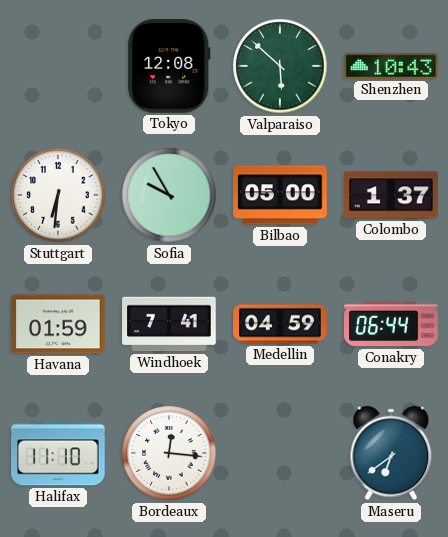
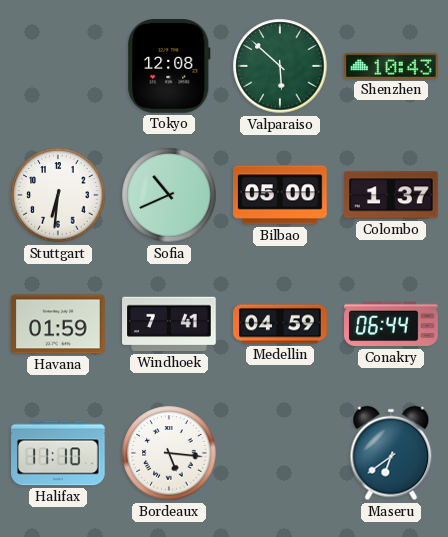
Sofia: 9:55 -> 10:41 (169, 195)
Bordeaux: 12:16 -> 5:16 (169, 453)
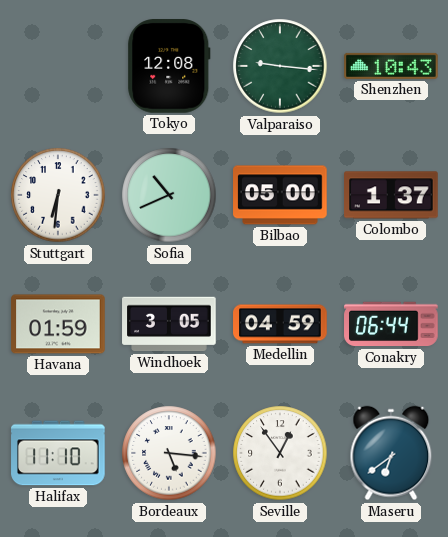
Valparaiso: 5:52 -> 9:16 (280, 66)
Windhoek: 7:41 -> 3:05 (169, 324)
Seville: none -> 12:54 (280, 453)
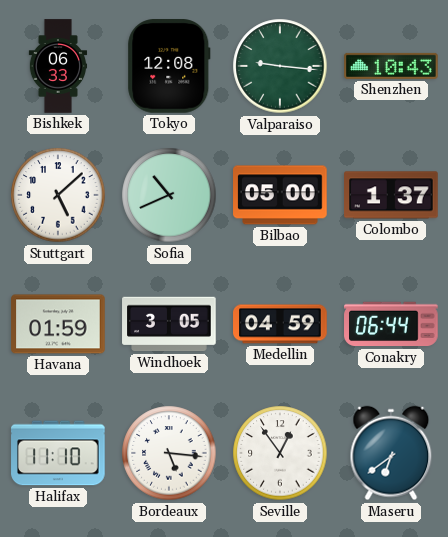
Bishkek: none -> 06:33 (58, 66)
Stuttgart: 6:31 -> 5:08 (58, 195)
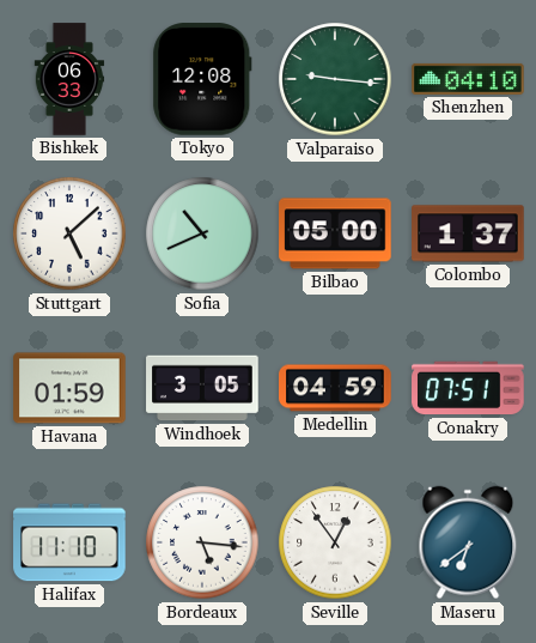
Shenzhen: 10:43 -> 04:10 (468, 79)
Conakry: 06:44 -> 07:51 (468, 388)
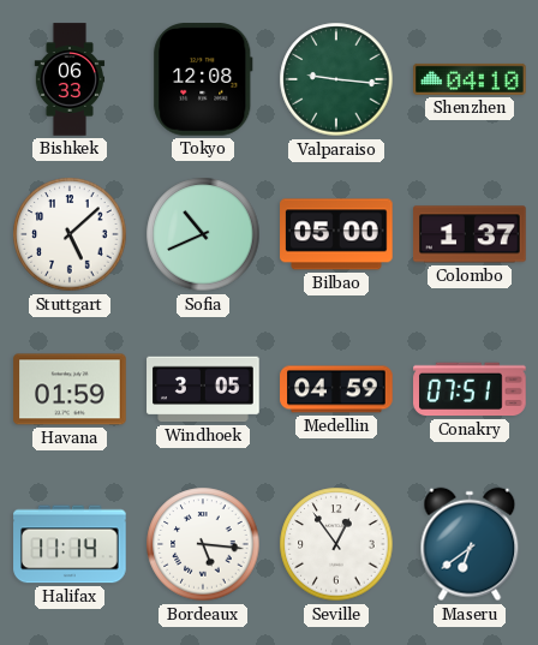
Halifax: 11:10 -> 11:14 (70, 544)
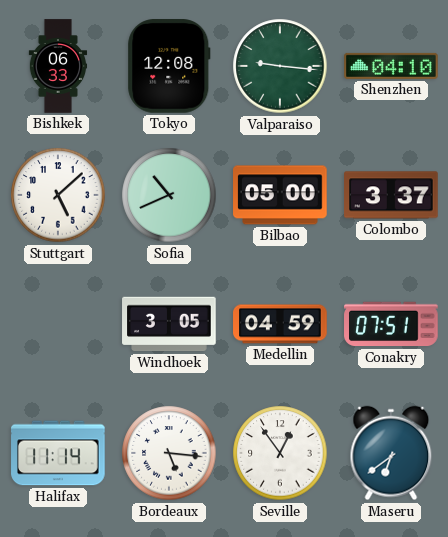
Colombo: 1:37 -> 3:37 (391, 195)
Havana: 01:59 -> none (70, 389)
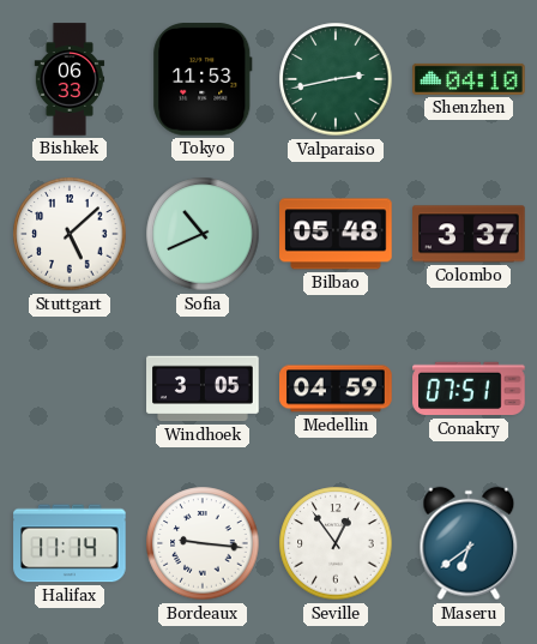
Tokyo: 12:08 -> 11:53 (203, 79)
Valparaiso: 9:16 -> 2:43 (336, 79)
Bilbao: 05:00 -> 05:48 (336, 234)
Bordeaux: 5:16 -> 9:16 (203, 543)
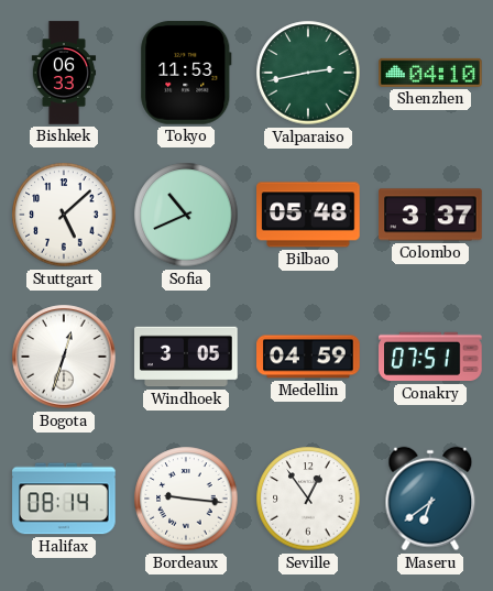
Bogota: none -> 12:33 (64, 357)
Halifax: 11:14 -> 08:14 (64, 499)
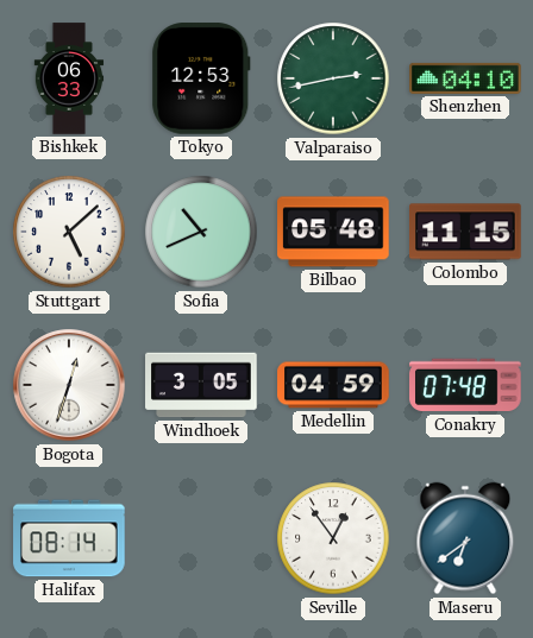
Tokyo: 11:53 -> 12:53 (201, 78)
Colombo: 3:37 -> 11:15 (465, 232)
Conakry: 07:51 -> 07:48 (465, 385)
Bordeaux: 9:16 -> none (186, 499)
